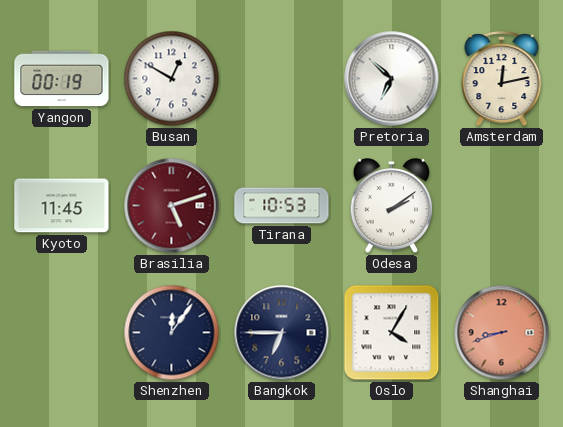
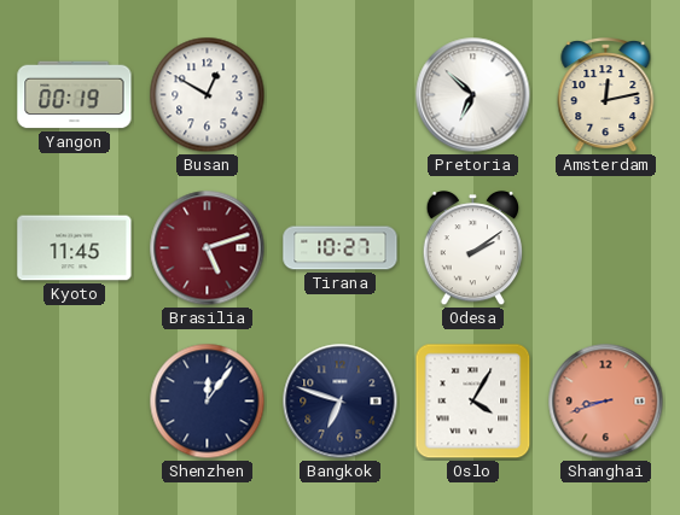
Tirana: 10:53 -> 10:27 (341, 248)
Bangkok: 6:45 -> 6:48 (341, 402)
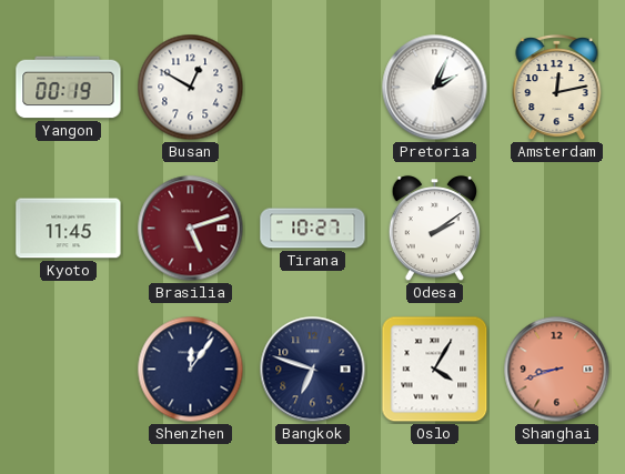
Pretoria: 6:52 -> 2:04 (435, 88)
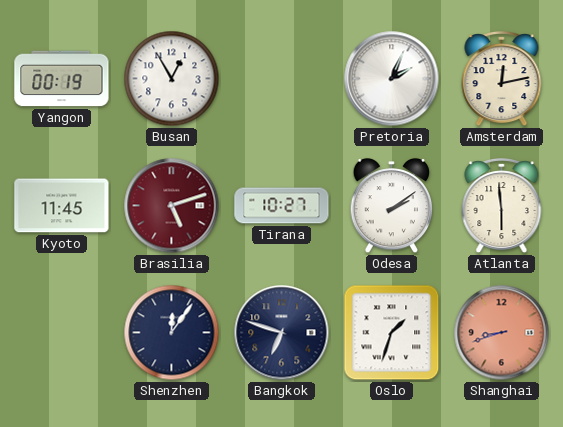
Busan: 12:50 -> 12:55 (172, 79)
Atlanta: none -> 5:59 (502, 207)
Oslo: 4:05 -> 1:33 (392, 333)
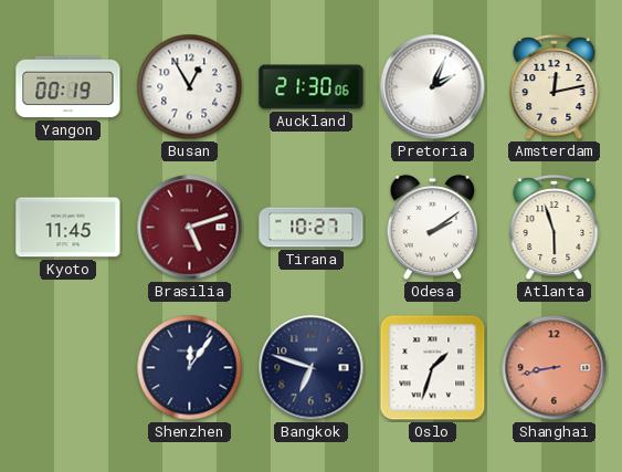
Auckland: none -> 21:30 (312, 87)
Atlanta: 5:59 -> 5:57 (555, 229)
Shanghai: 8:42 -> 8:43 (555, 368)
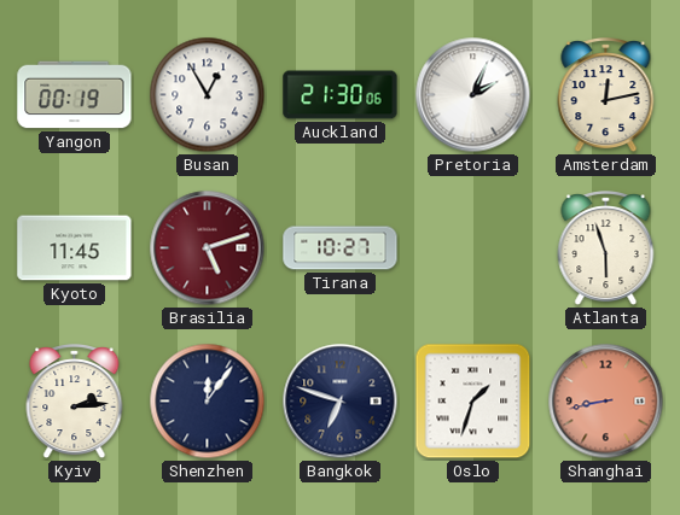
Odesa: 2:09 -> none (433, 228)
Kyiv: none -> 2:14 (75, 403)
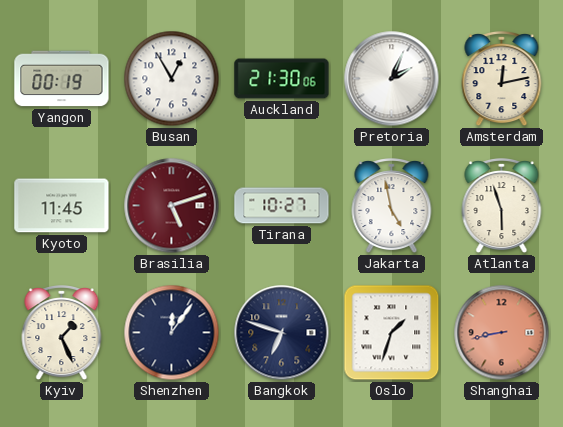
Jakarta: none -> 4:58 (392, 207)
Kyiv: 2:14 -> 1:26 (62, 334)
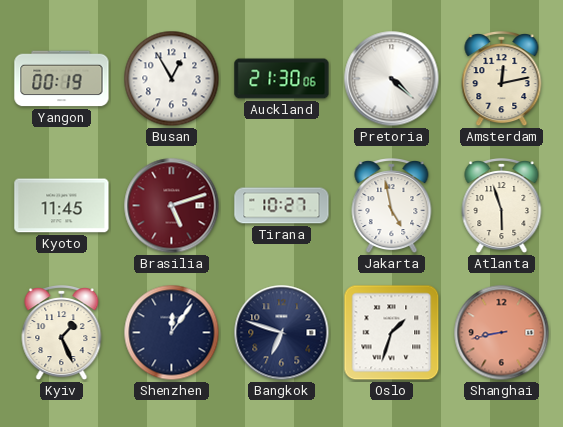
Pretoria: 2:04 -> 4:22 (392, 79)
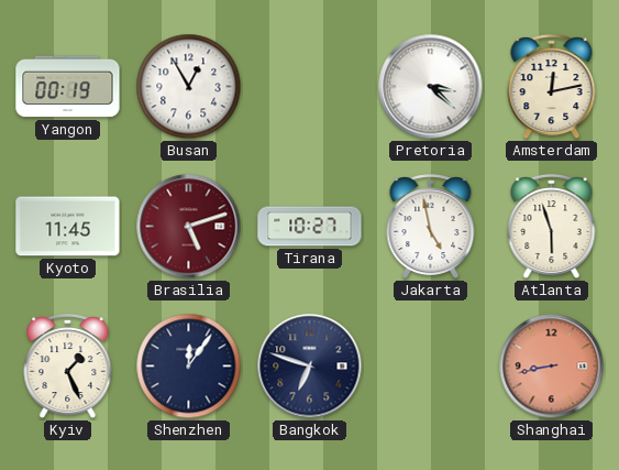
Auckland: 21:30 -> none (282, 79)
Pretoria: 4:22 -> 3:22 (431, 87)
Oslo: 1:33 -> none (392, 333)
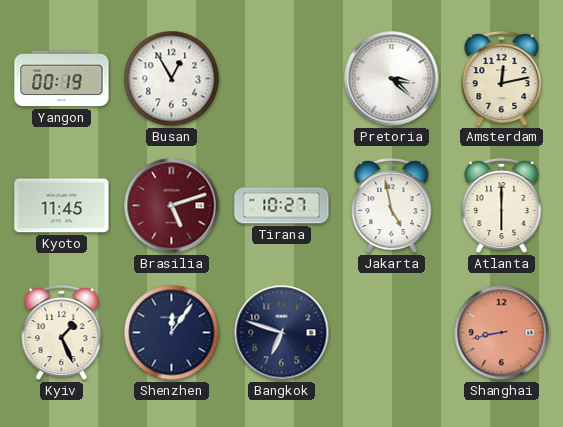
Atlanta: 5:57 -> 6:00 (502, 207)
